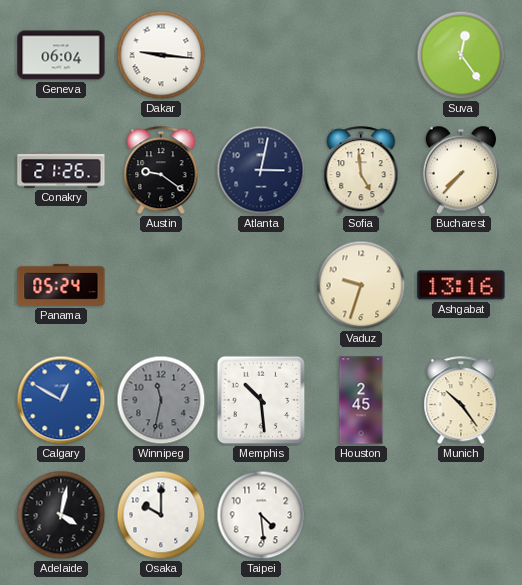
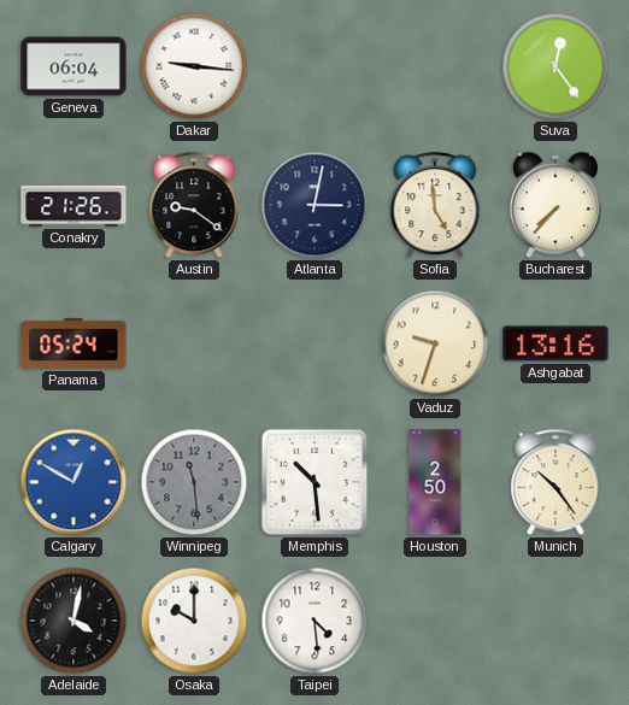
Winnipeg: 11:32 -> 11:29 (194, 482)
Houston: 2:45 -> 2:50 (435, 482)
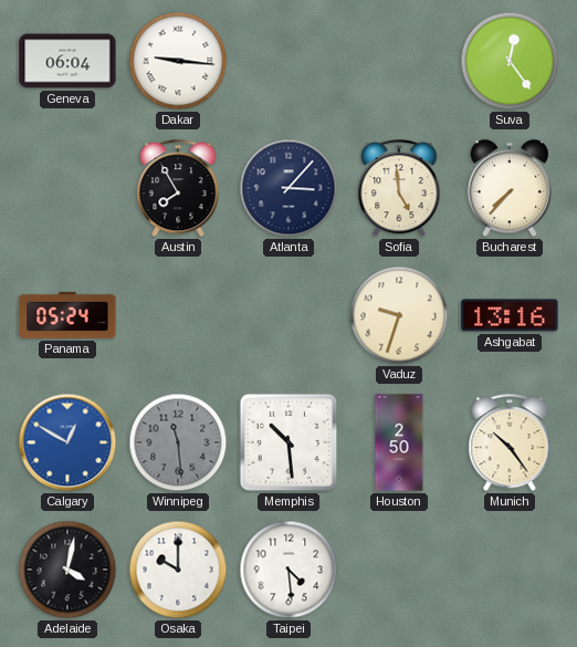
Conakry: 21:26 -> none (74, 205)
Austin: 9:21 -> 7:55 (178, 189)
Atlanta: 3:02 -> 3:07 (288, 188)
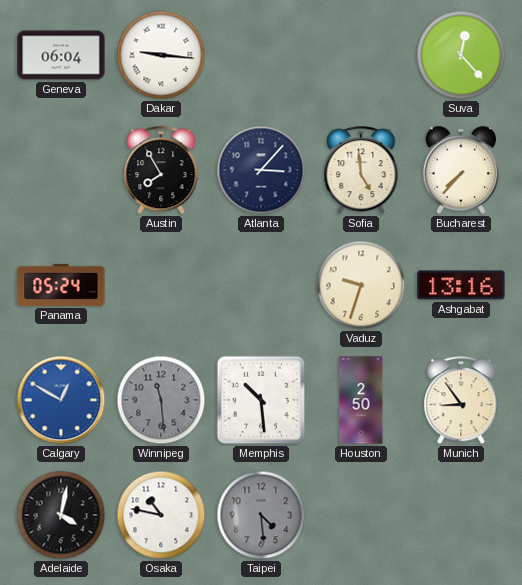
Suva: 12:24 -> 12:23 (461, 55)
Munich: 10:24 -> 8:54 (461, 401)
Osaka: 10:00 -> 10:47 (161, 515)
Taipei dial: white -> grey (261, 515)
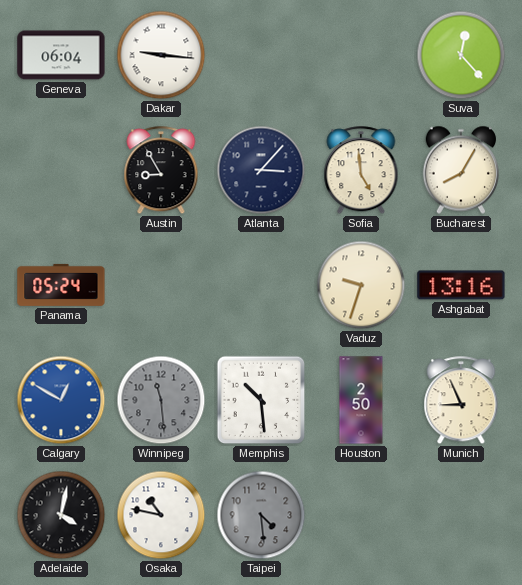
Austin: 7:55 -> 8:55 (161, 171)
Bucharest: 7:37 -> 8:05 (460, 170)
Munich: 8:54 -> 8:56 (461, 401)
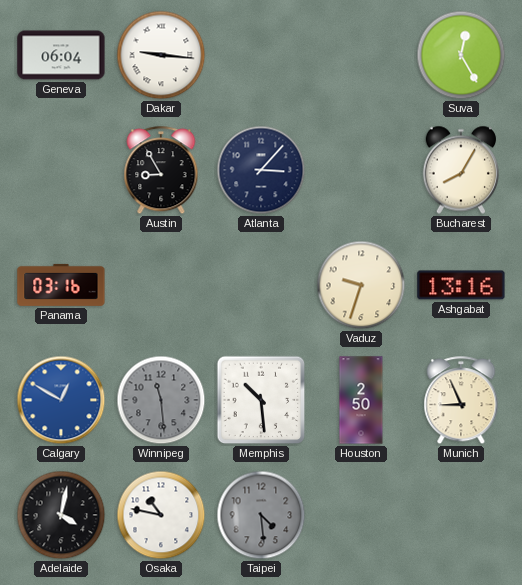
Suva: 12:23 -> 12:25 (461, 55)
Sofia: 4:59 -> none (361, 171)
Panama: 05:24 -> 03:16 (61, 285)
